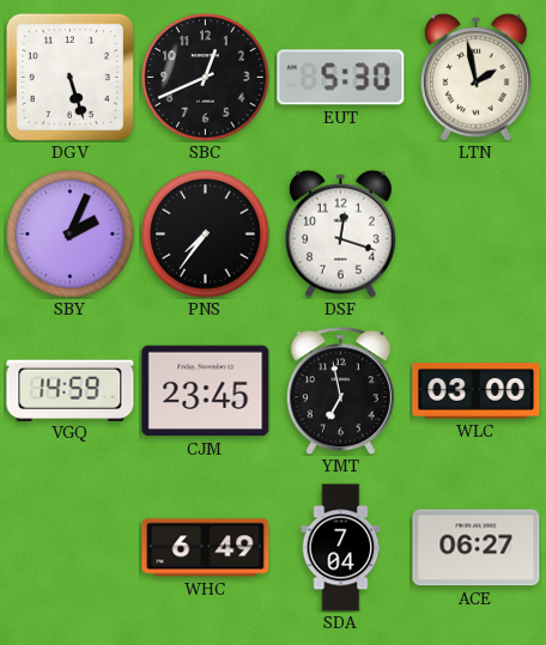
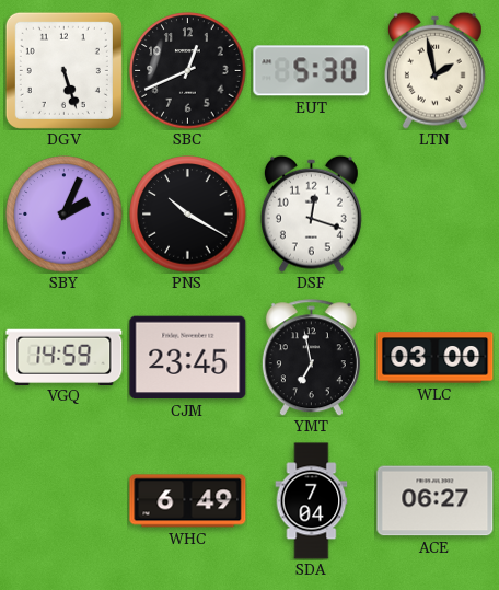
PNS: 7:36 -> 10:20 (188, 215)
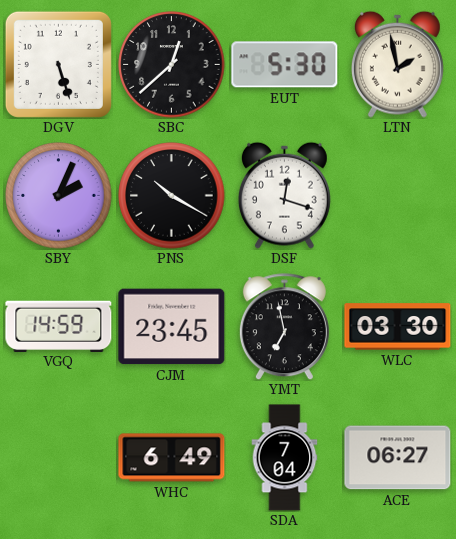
SBC: 12:41 -> 12:38 (172, 65)
WLC: 03:00 -> 03:30 (398, 327)
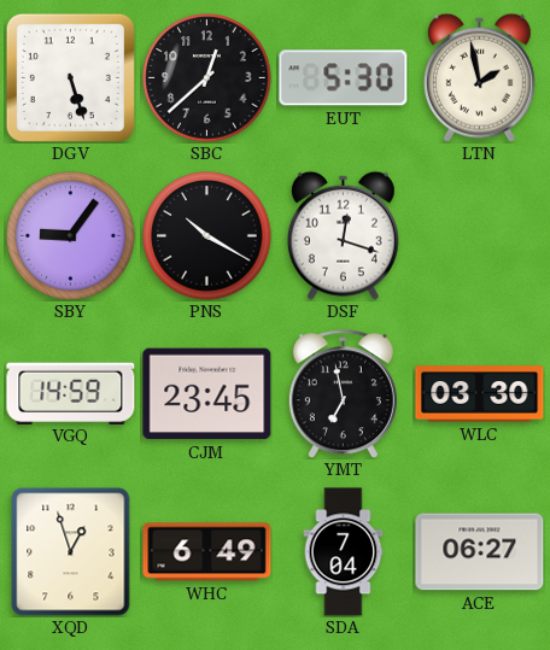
SBY: 2:04 -> 9:06 (71, 236)
XQD: none -> 12:57 (71, 552)
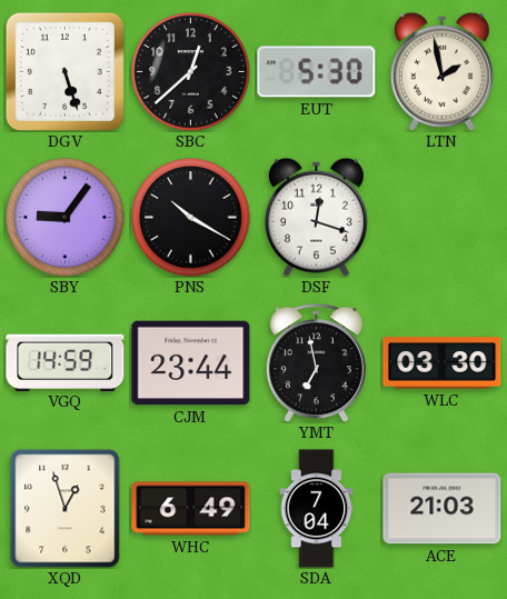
CJM: 23:45 -> 23:44 (191, 363)
ACE: 06:27 -> 21:03 (443, 509)
